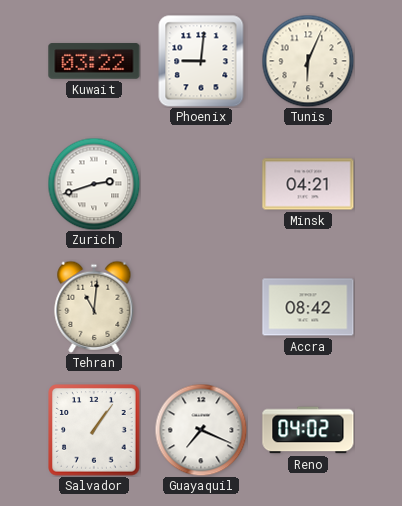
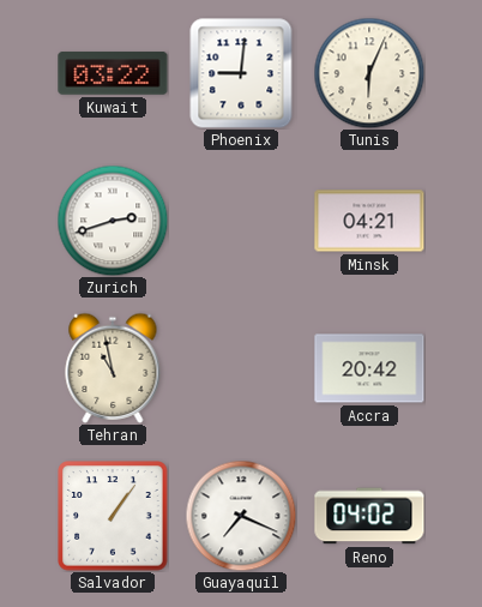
Tehran: 11:01 -> 10:58 (113, 368)
Accra: 08:42 -> 20:42 (369, 368)
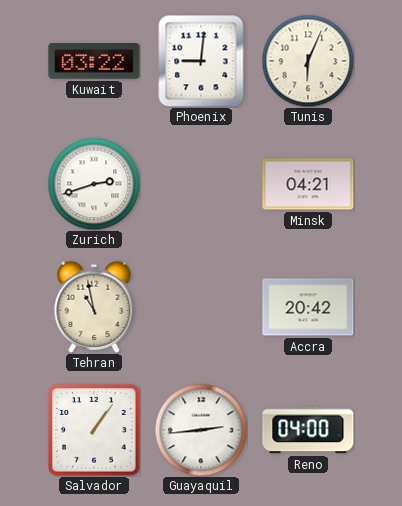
Guayaquil: 7:19 -> 2:44 (201, 430)
Reno: 04:02 -> 04:00 (308, 430)
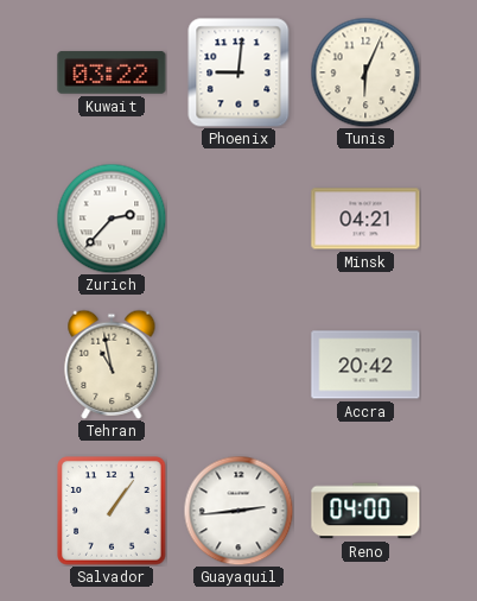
Zurich: 2:42 -> 2:37 (112, 219)
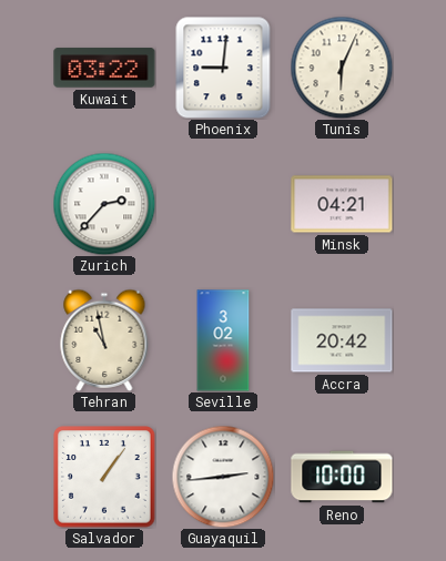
Seville: none -> 3:02 (223, 340)
Reno: 04:00 -> 10:00 (342, 477)
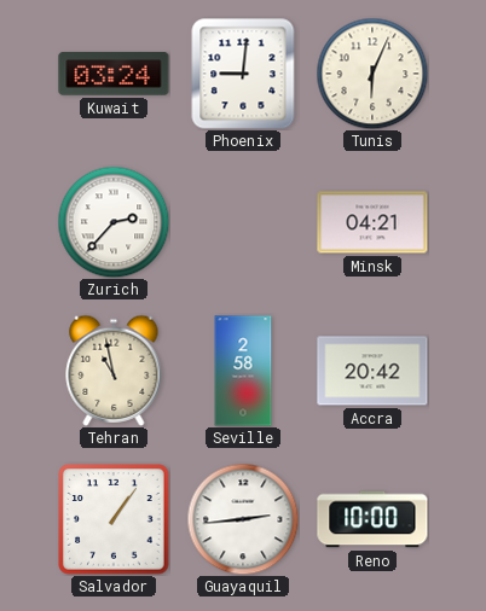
Kuwait: 03:22 -> 03:24 (114, 74)
Seville: 3:02 -> 2:58 (243, 371)
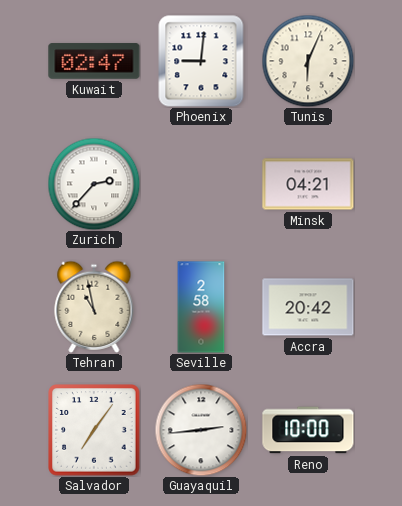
Kuwait: 03:24 -> 02:47 (94, 61)
Salvador: 1:06 -> 7:06 (94, 430)
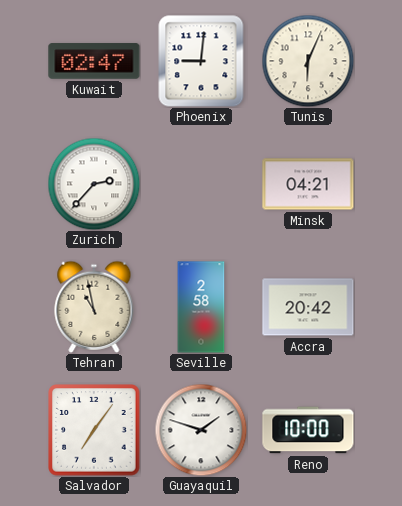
Guayaquil: 2:44 -> 1:48 (201, 430)
